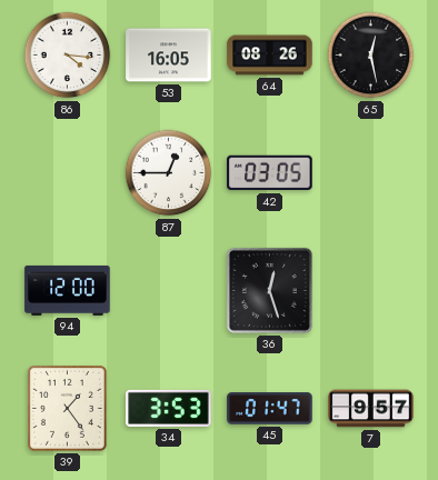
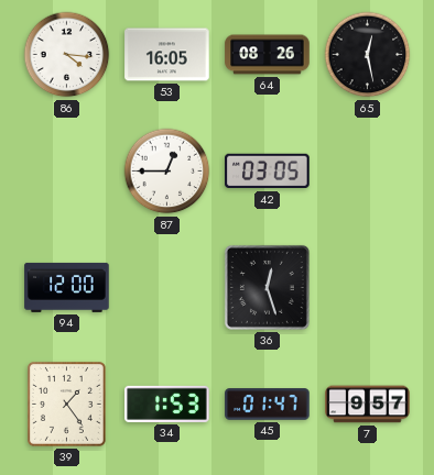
34: 3:53 -> 1:53 (167, 404)
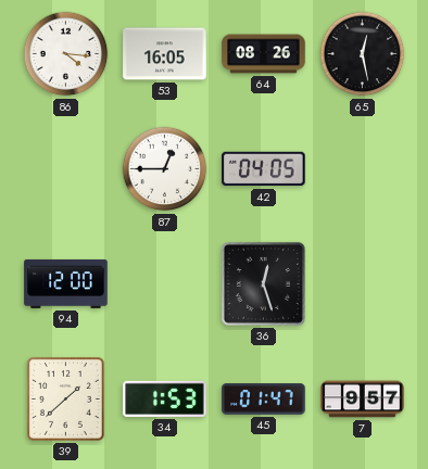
42: 03:05 -> 04:05 (264, 169)
39: 1:24 -> 1:38 (65, 398)
